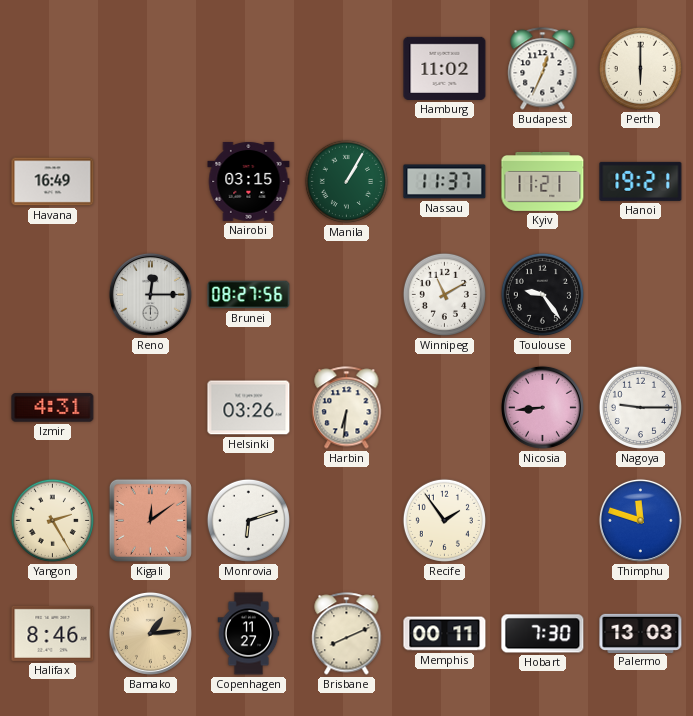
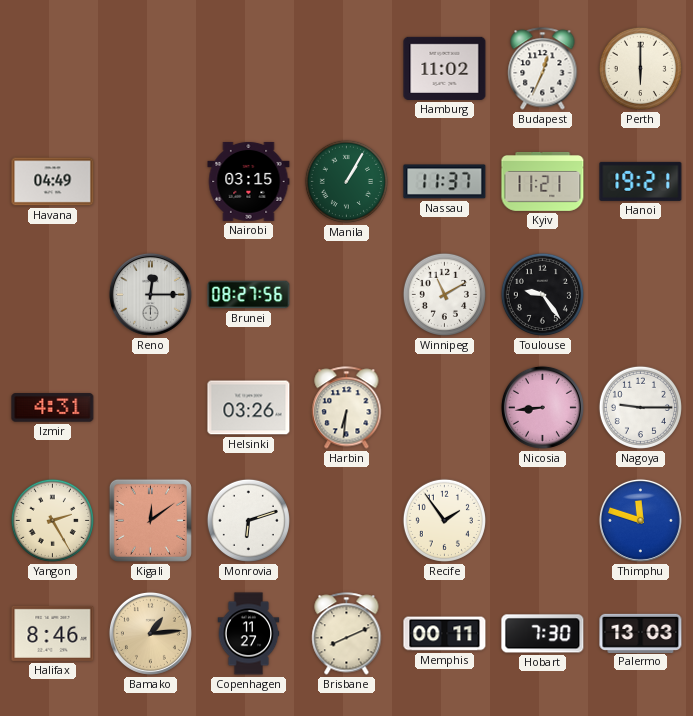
Havana: 16:49 -> 04:49 (53, 182)
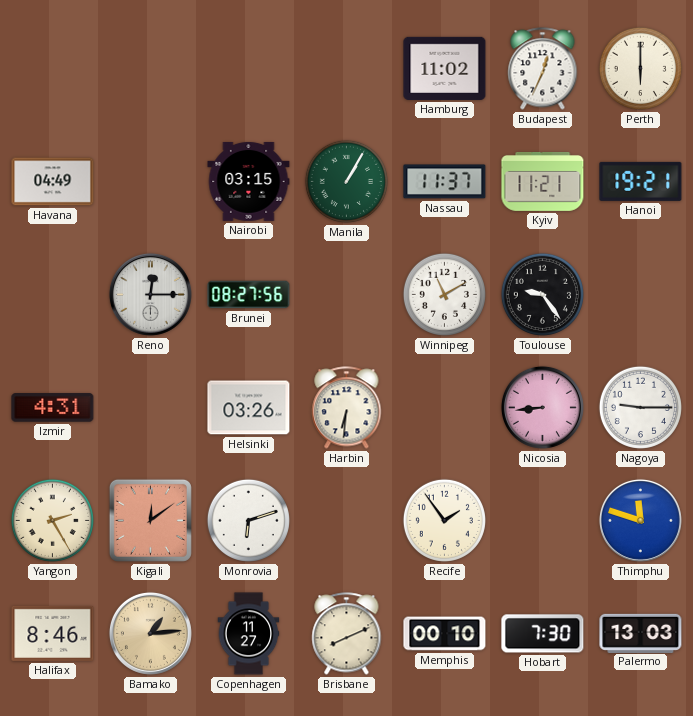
Memphis: 00:11 -> 00:10 (445, 634)
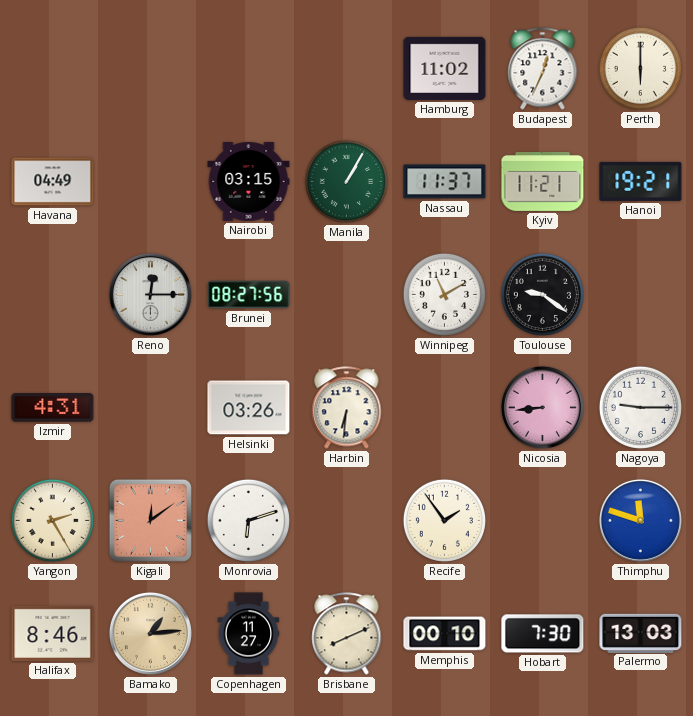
Toulouse: 9:24 -> 9:21 (542, 294)
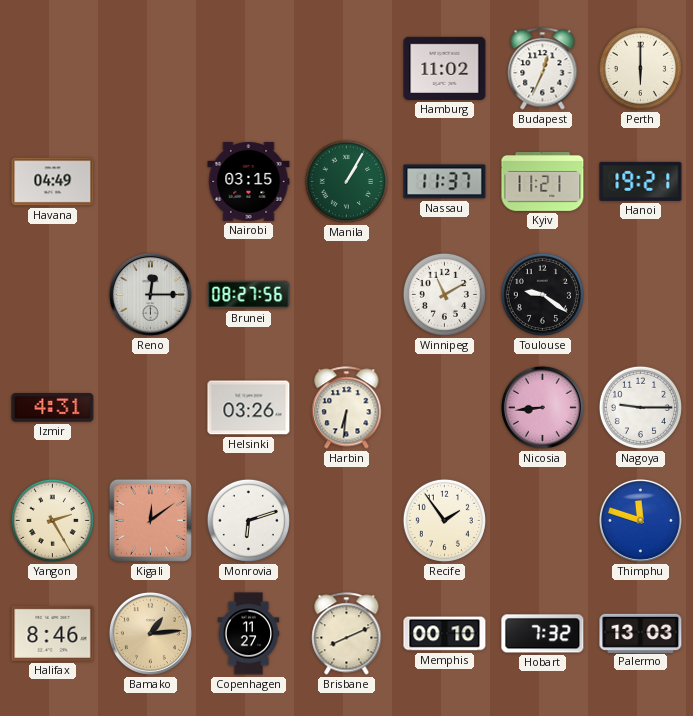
Hobart: 7:30 -> 7:32 (543, 634)
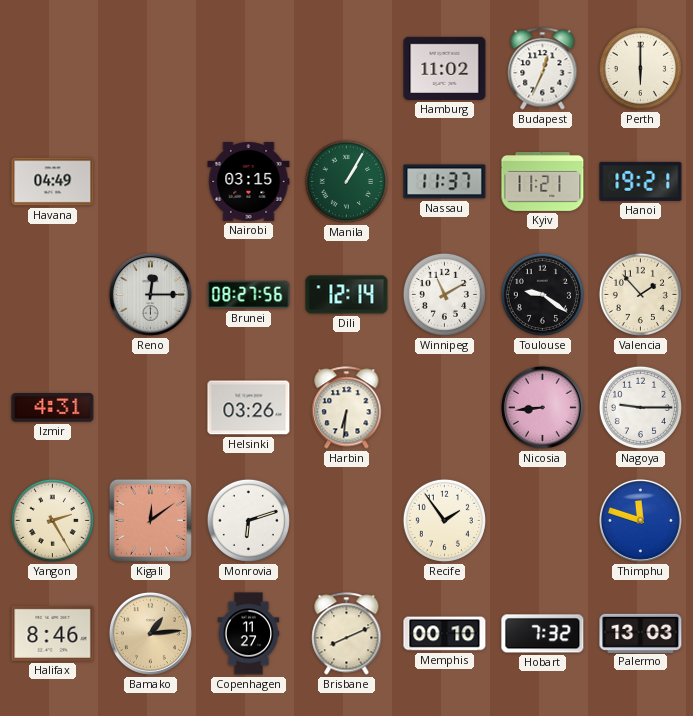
Dili: none -> 12:14 (347, 295)
Valencia: none -> 1:53 (640, 294)
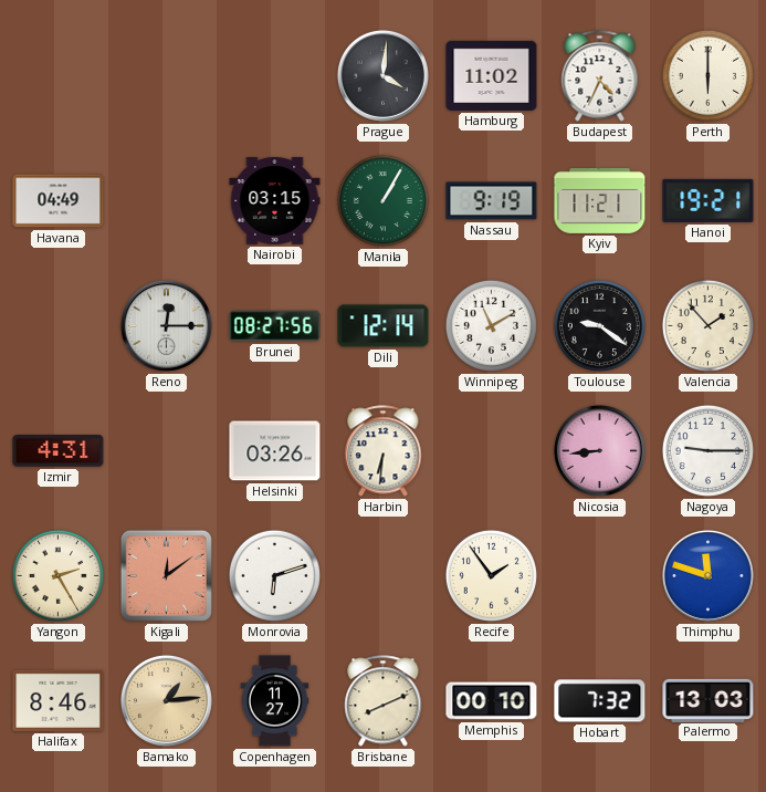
Prague: none -> 4:01 (382, 75)
Budapest: 12:34 -> 4:34 (600, 76)
Nassau: 11:37 -> 9:19 (492, 201)
